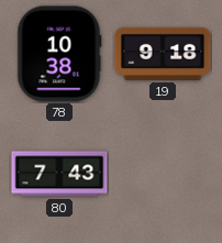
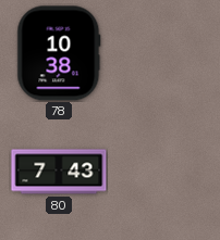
19: 9:18 -> none (163, 54)
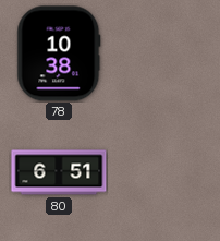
80: 7:43 -> 6:51 (59, 172)
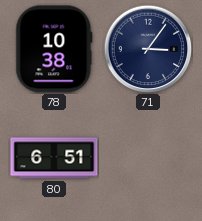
71: none -> 3:06 (148, 49)
